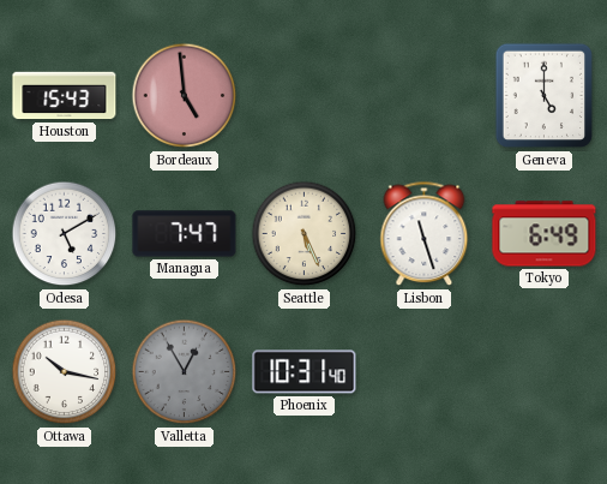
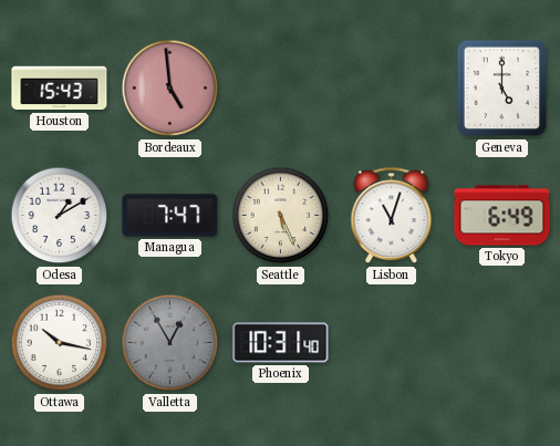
Odesa: 5:10 -> 1:10 (60, 216)
Lisbon: 11:27 -> 11:03 (392, 216)
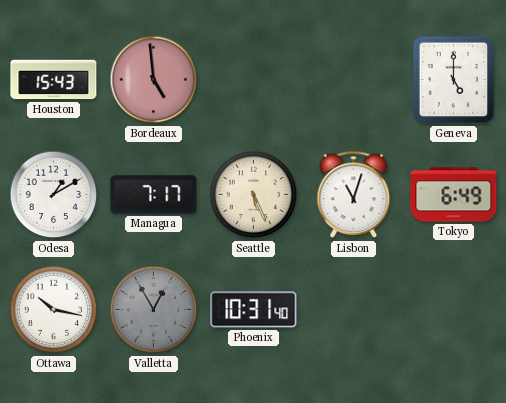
Managua: 7:47 -> 7:17 (154, 195)
